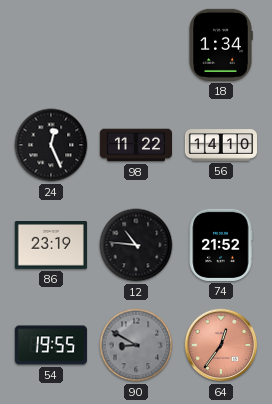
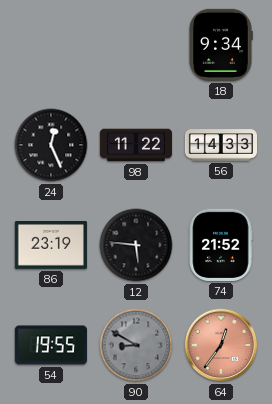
18: 1:34 -> 9:34 (221, 45)
56: 14:10 -> 14:33 (220, 145)
12: 10:46 -> 5:46 (136, 245)
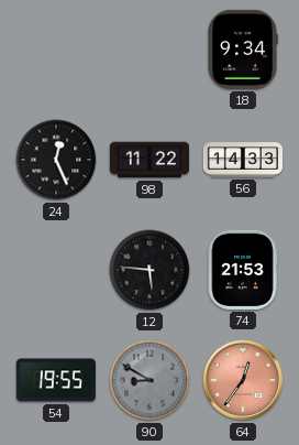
86: 23:19 -> none (51, 246)
74: 21:52 -> 21:53 (243, 270)
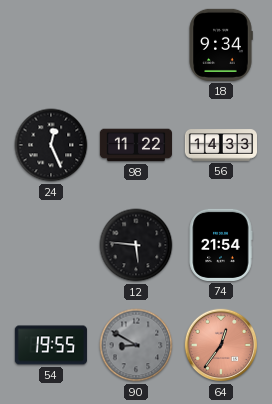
74: 21:53 -> 21:54 (221, 245)
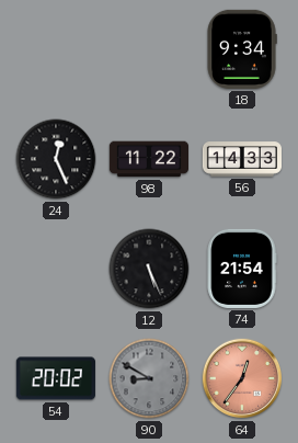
12: 5:46 -> 5:26 (149, 269)
54: 19:55 -> 20:02 (56, 378)
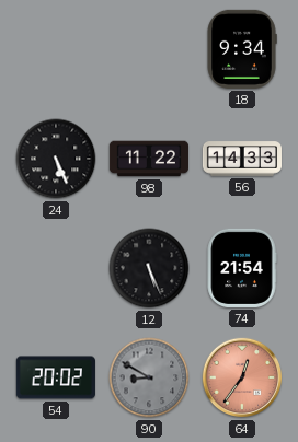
24: 12:26 -> 5:26 (56, 159)
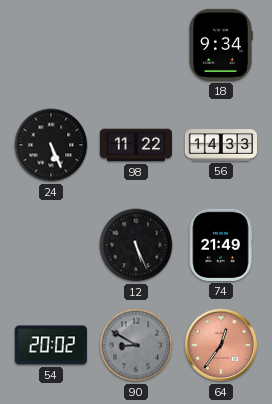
74: 21:54 -> 21:49 (221, 245)
